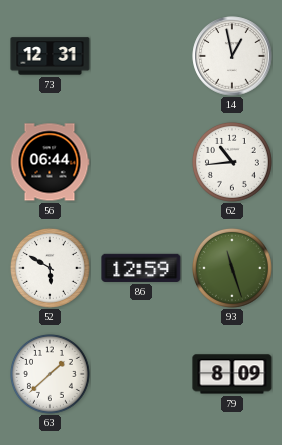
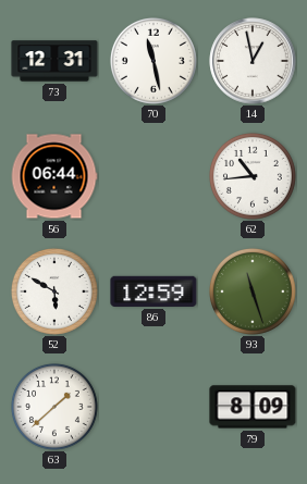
70: none -> 11:28 (153, 61)
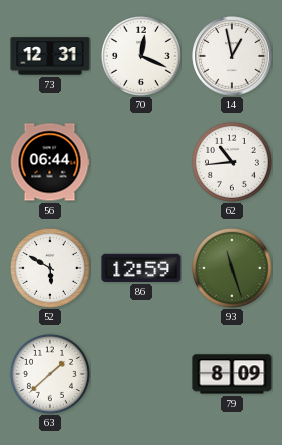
70: 11:28 -> 12:19 (141, 56)
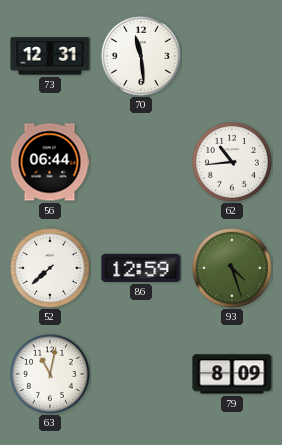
70: 12:19 -> 11:29 (141, 56)
14: 12:58 -> none (232, 56)
52: 5:50 -> 7:38 (50, 268)
93: 11:27 -> 4:27 (232, 268)
63: 1:38 -> 11:02 (50, 374)
